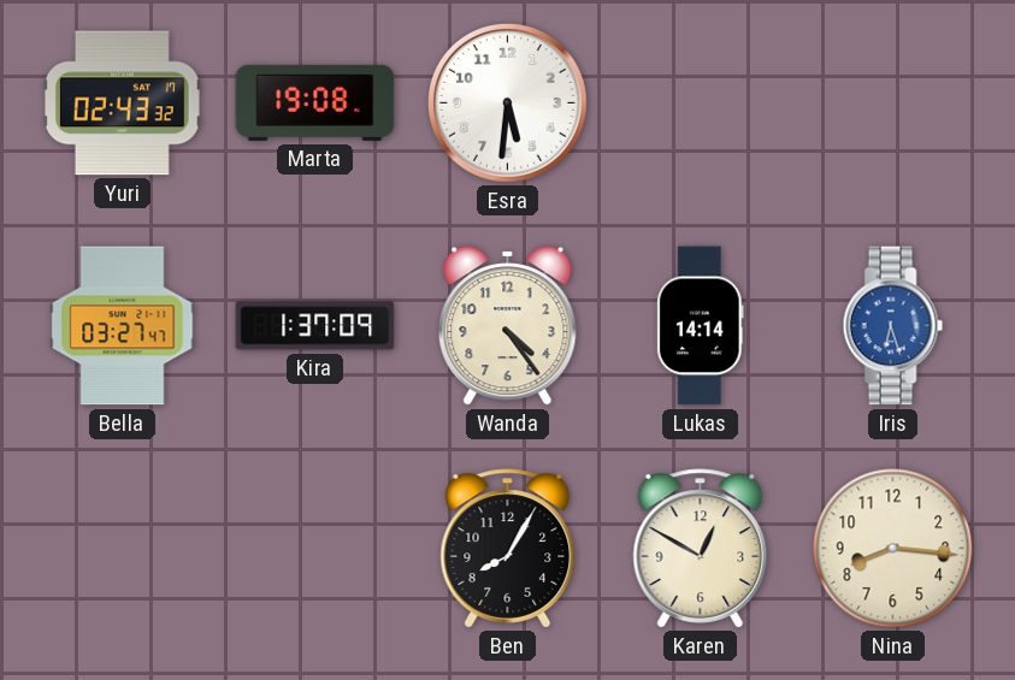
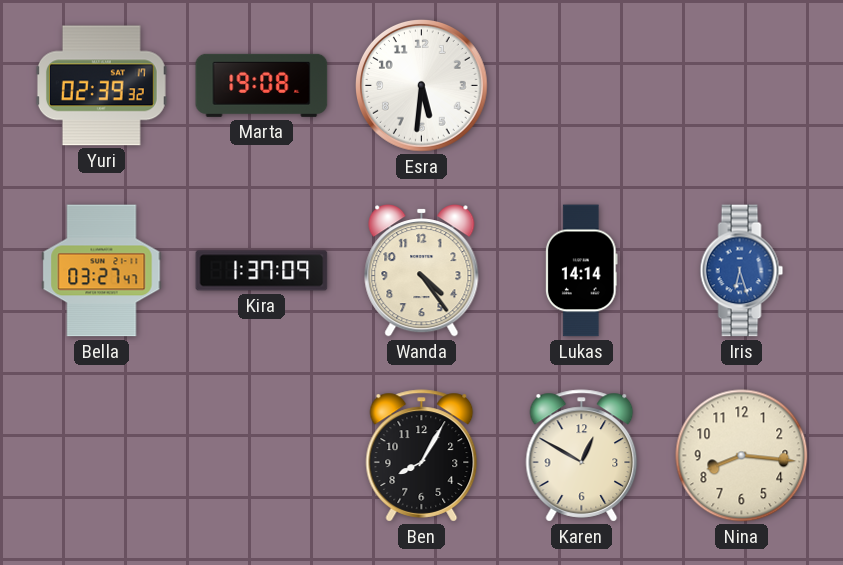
Yuri: 02:43 -> 02:39 (101, 86)
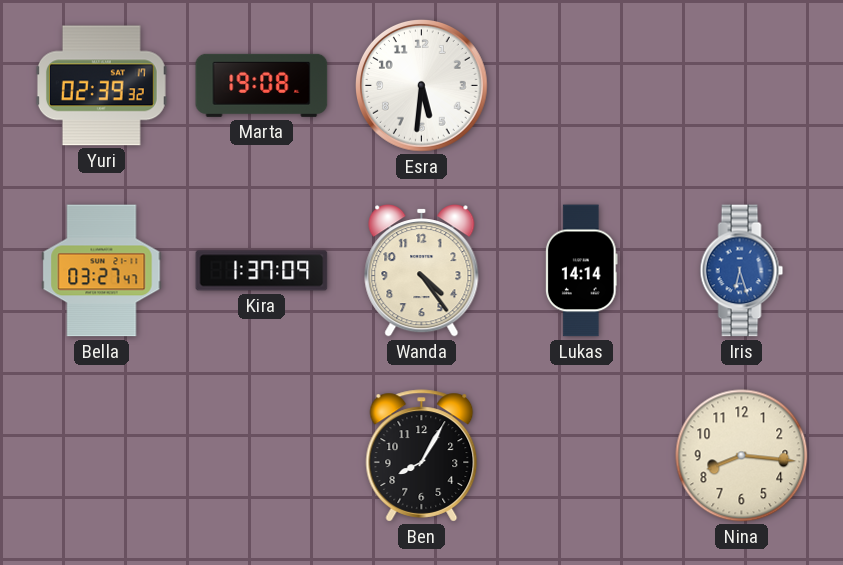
Karen: 12:50 -> none (582, 456)
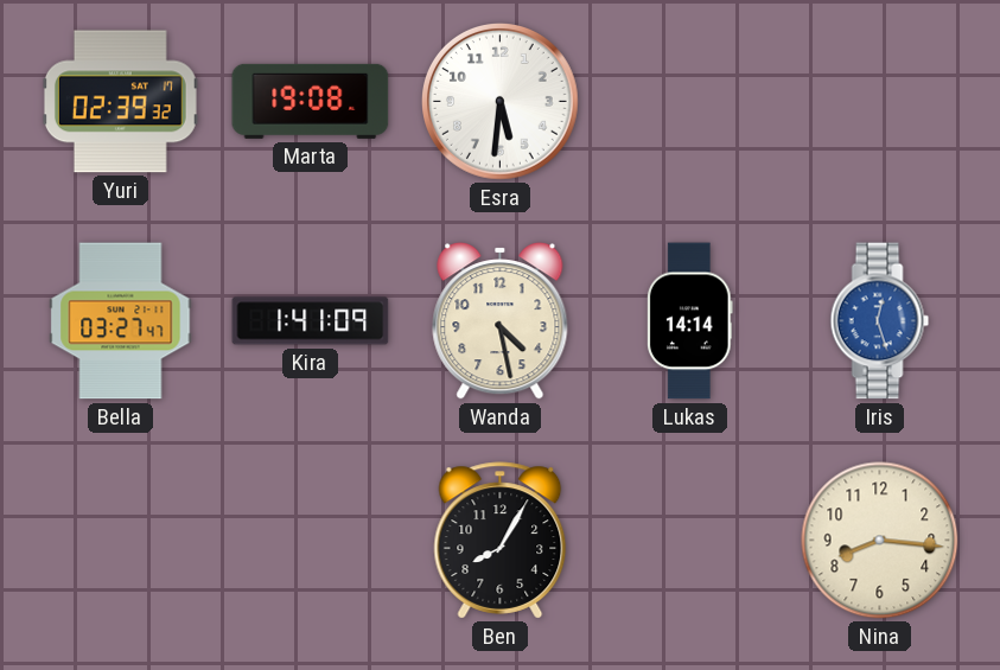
Kira: 1:37 -> 1:41 (311, 321)
Wanda: 4:24 -> 4:28 (501, 321)
Iris: 6:27 -> 12:27 (880, 321)
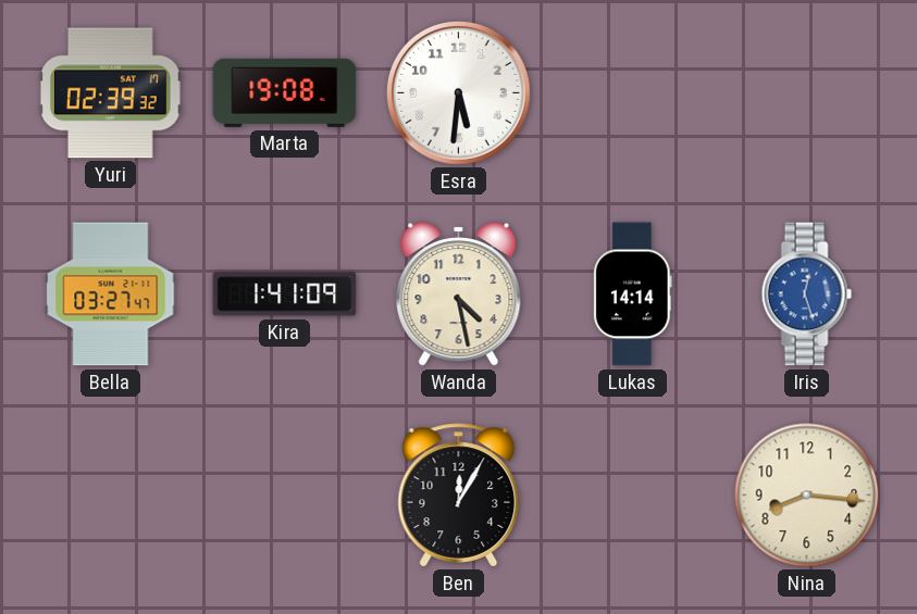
Ben: 8:05 -> 12:05 (459, 496)
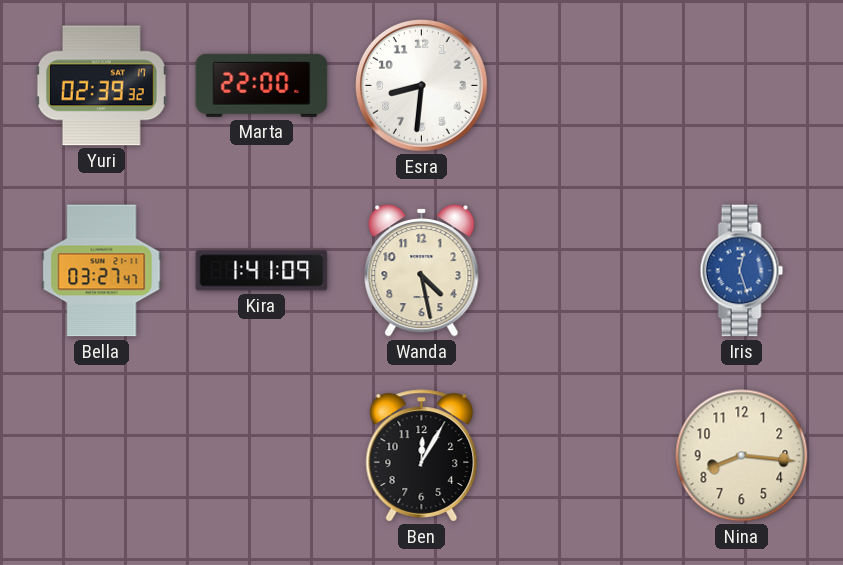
Marta: 19:08 -> 22:00 (262, 85)
Esra: 5:31 -> 8:31 (422, 86)
Lukas: 14:14 -> none (633, 295)
